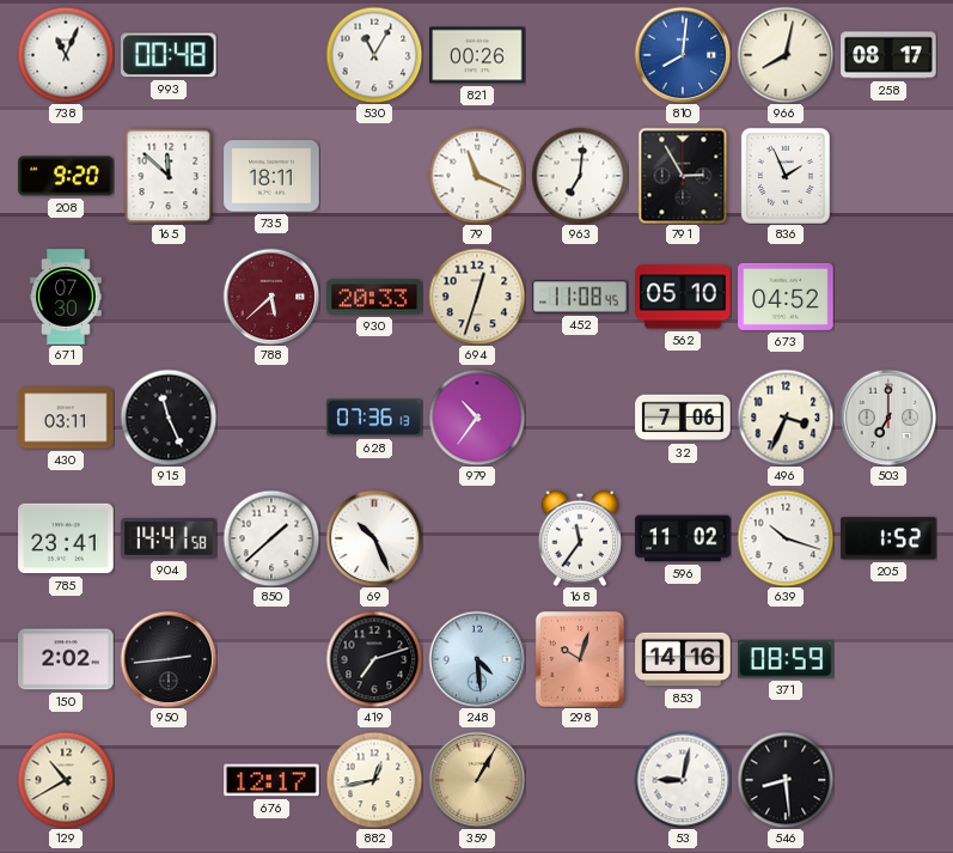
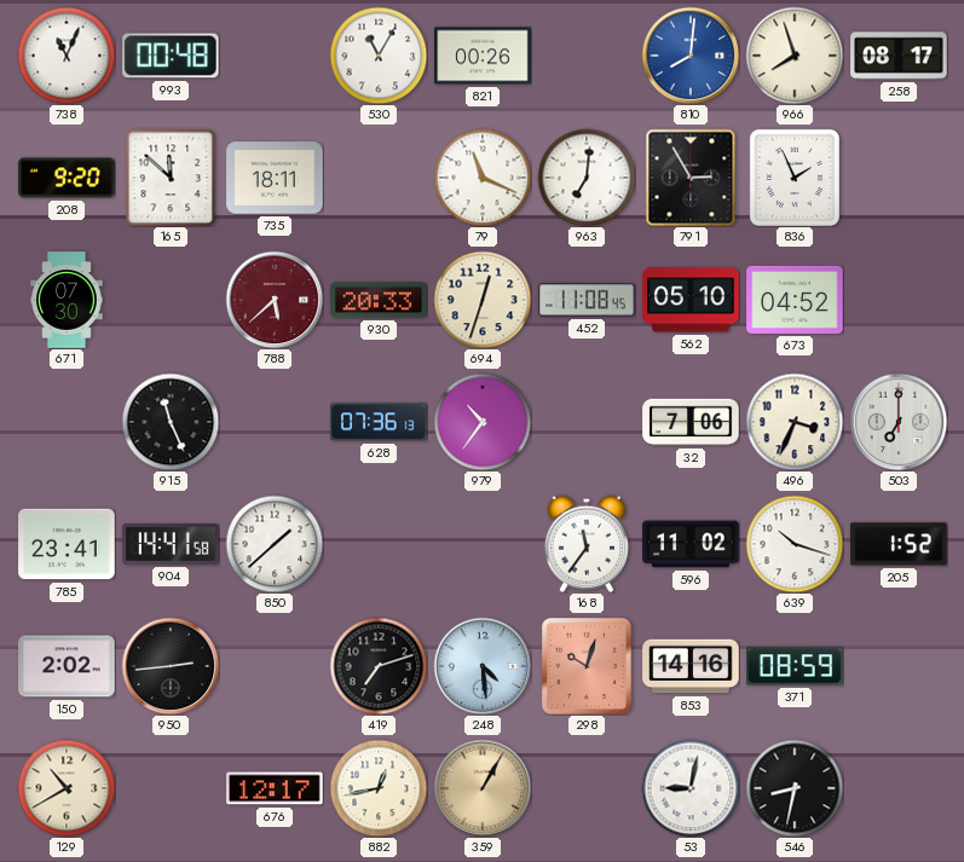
966: 8:02 -> 7:57 (795, 56)
430: 03:11 -> none (66, 418)
69: 10:26 -> none (374, 538)
546: 8:29 -> 8:32 (795, 788)
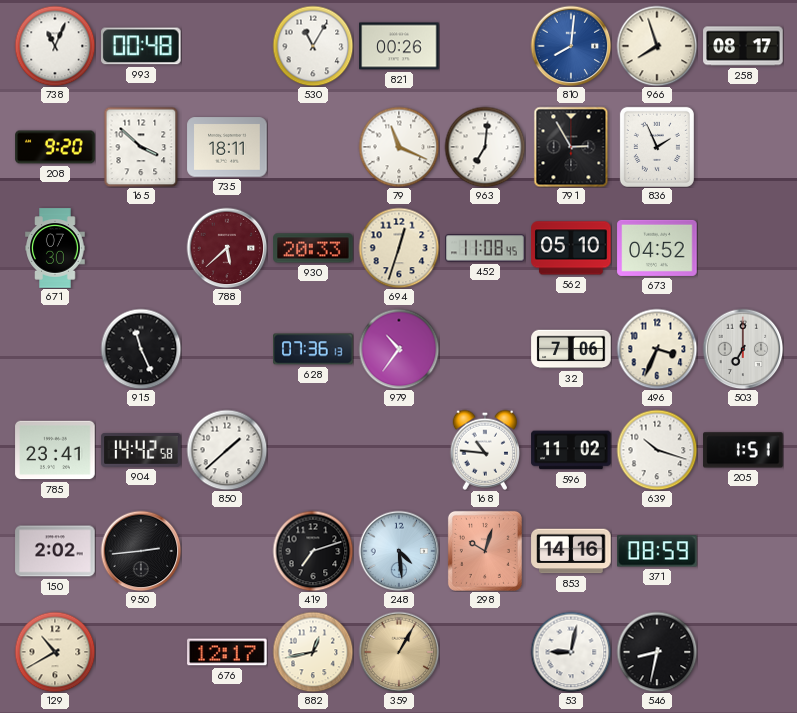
165: 11:52 -> 3:52 (141, 147)
904: 14:41 -> 14:42 (141, 451)
168: 11:36 -> 10:46 (484, 450)
205: 1:52 -> 1:51 (743, 450)
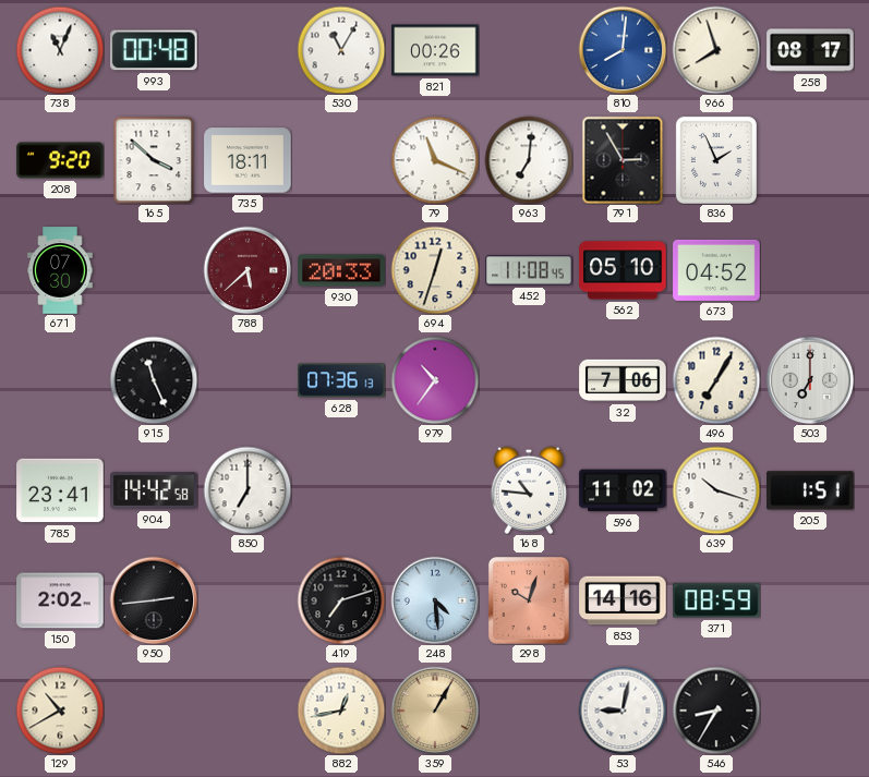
496: 3:34 -> 7:05 (716, 380)
850: 1:38 -> 7:00 (248, 490)
676: 12:17 -> none (227, 652)
546: 8:32 -> 8:35 (716, 711)
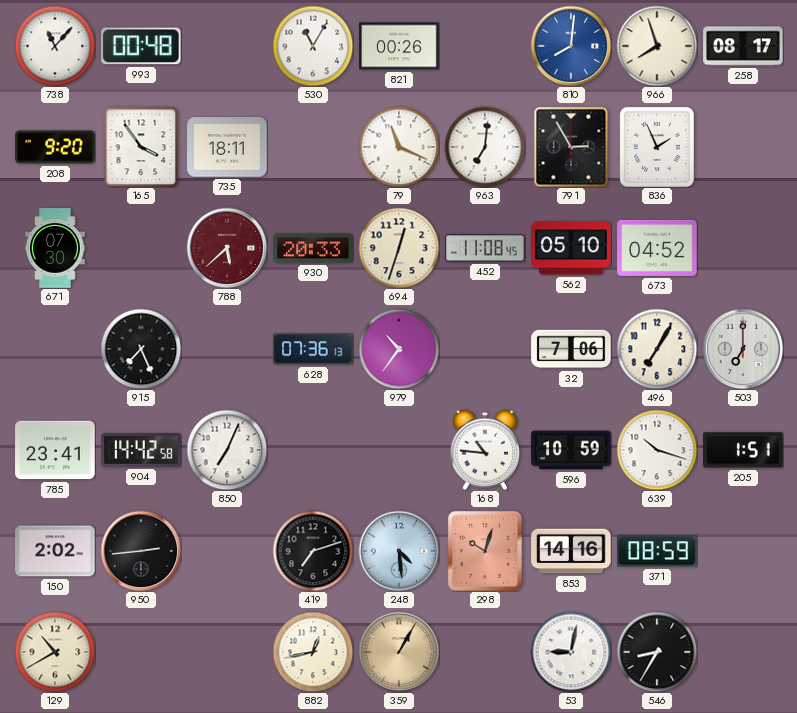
738: 11:04 -> 11:07 (55, 46)
165: 3:52 -> 3:54 (141, 147)
915: 11:26 -> 7:26 (141, 349)
850: 7:00 -> 7:04 (227, 450)
596: 11:02 -> 10:59 (571, 450)
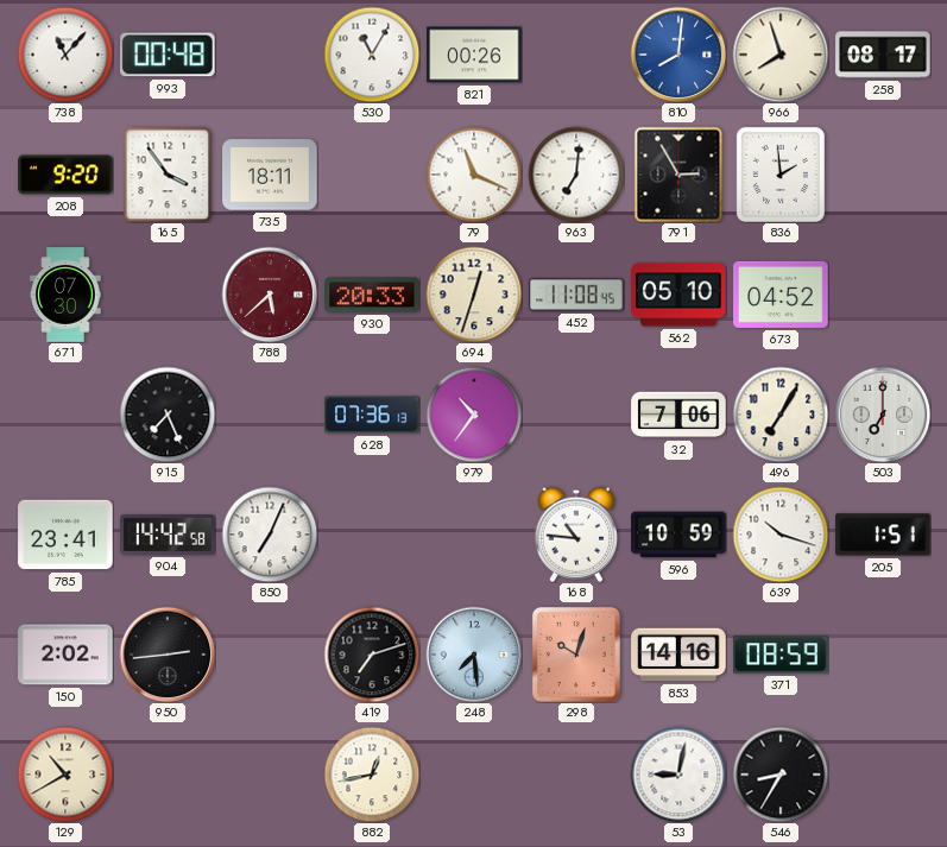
836: 1:56 -> 1:59 (781, 175)
248: 4:29 -> 7:29 (474, 655)
359: 1:05 -> none (399, 652)
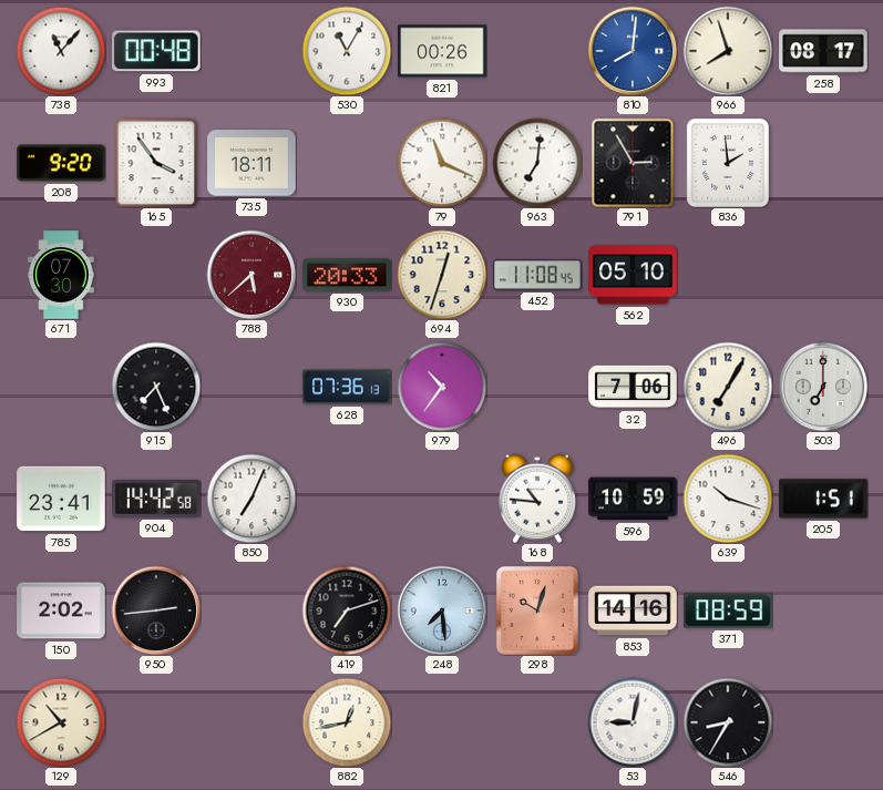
673: 04:52 -> none (781, 295)
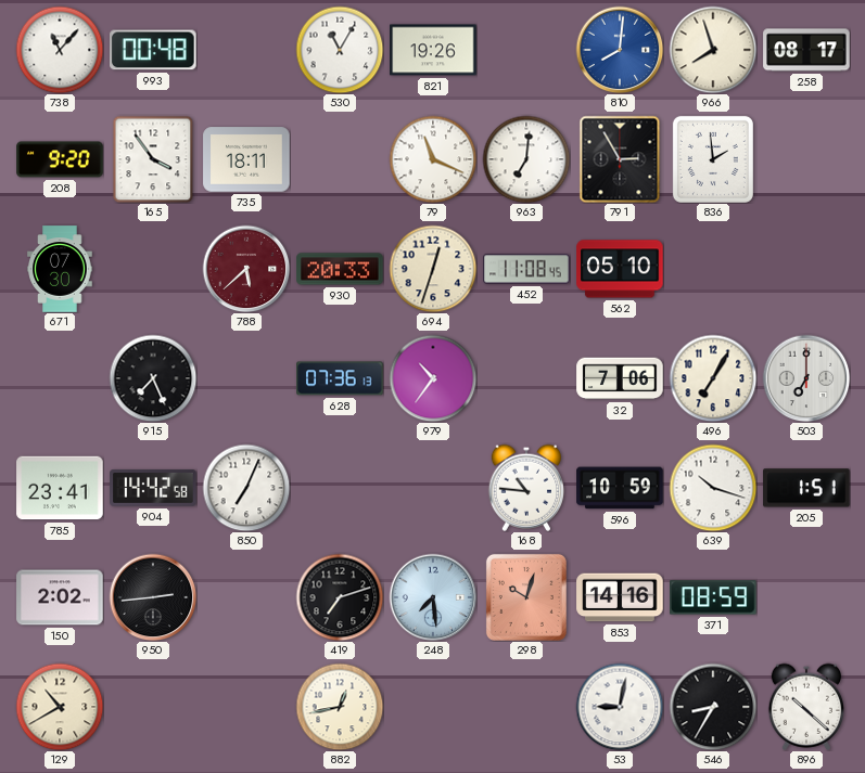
821: 00:26 -> 19:26 (433, 50)
896: none -> 10:22 (805, 707)
